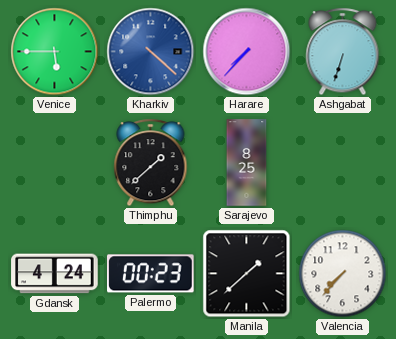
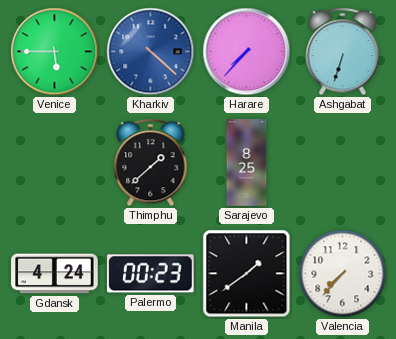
Manila: 1:38 -> 1:39 (247, 274)
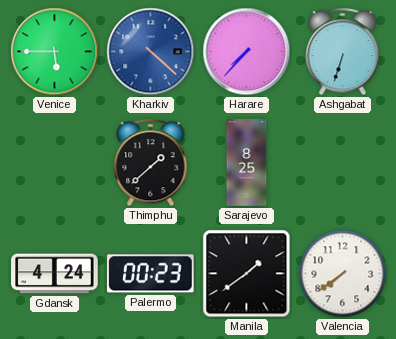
Valencia: 7:37 -> 7:39 (343, 274)
